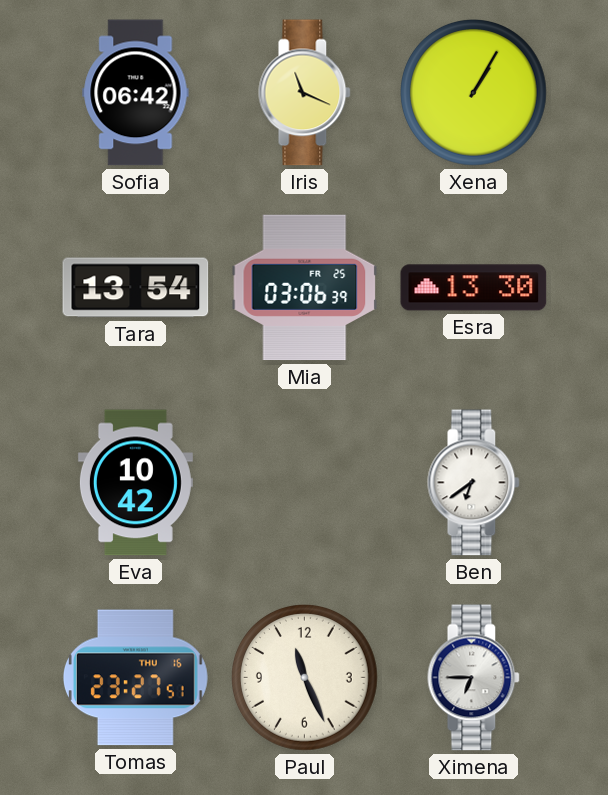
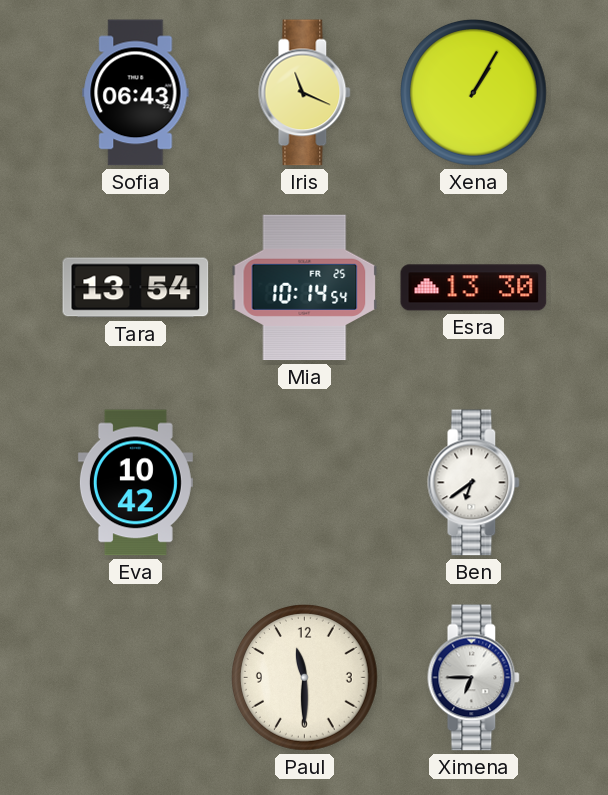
Sofia: 06:42 -> 06:43 (136, 93)
Mia: 03:06 -> 10:14 (305, 288)
Tomas: 23:27 -> none (135, 678)
Paul: 11:26 -> 11:30 (305, 678)
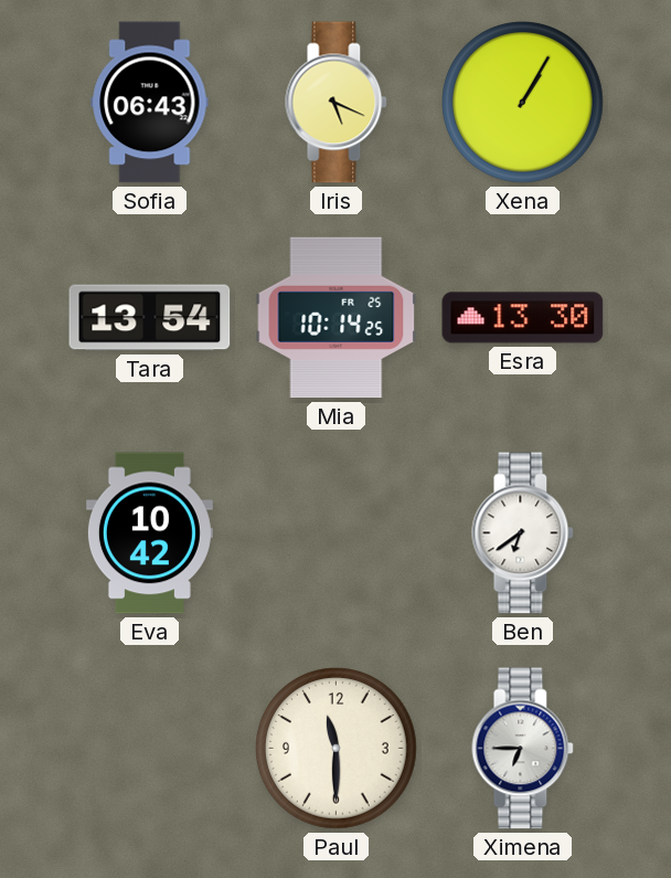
Iris: 11:19 -> 5:19 (337, 103)
Mia: 10:14:54 -> 10:14:25 (337, 318)
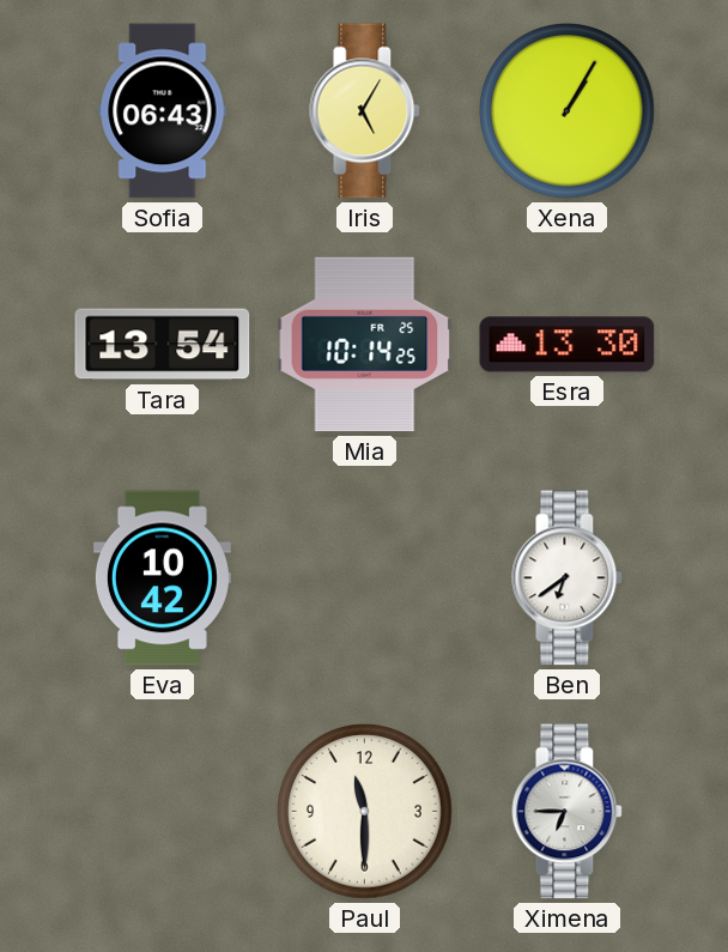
Iris: 5:19 -> 5:05 (365, 111)
